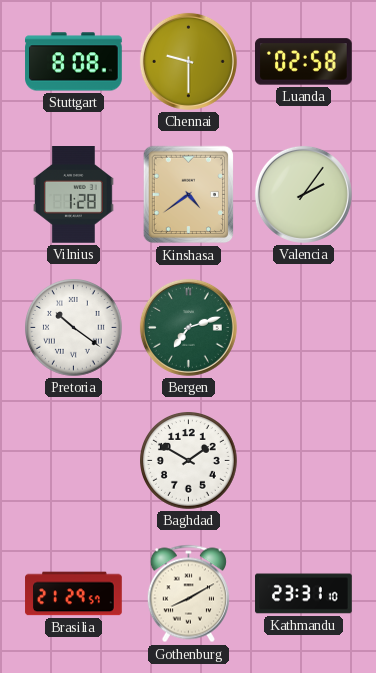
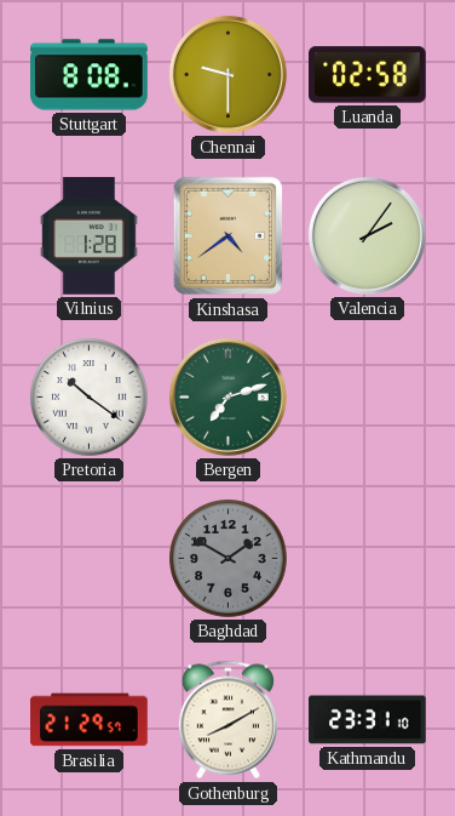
Baghdad dial: white -> grey (229, 559)
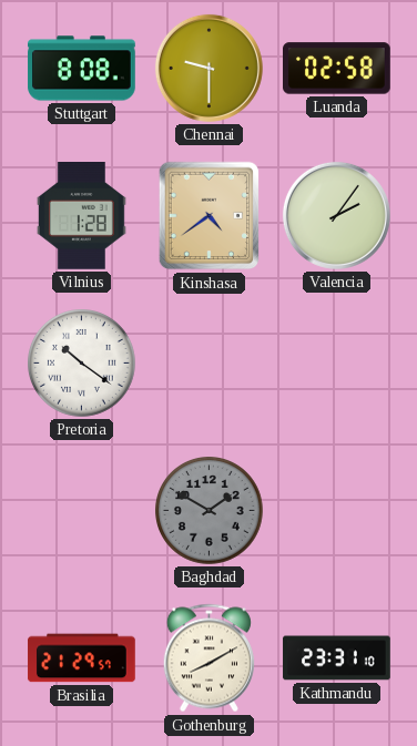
Bergen: 7:12 -> none (227, 396)
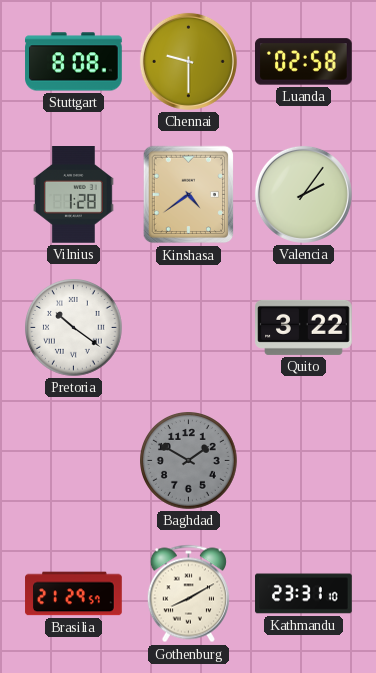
Quito: none -> 3:22 (304, 327)
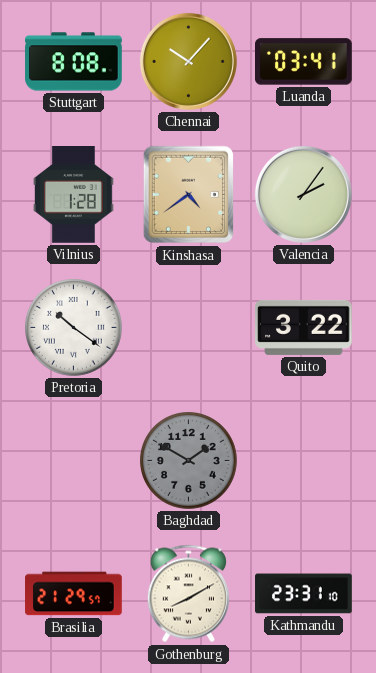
Chennai: 9:30 -> 10:07 (188, 61)
Luanda: 02:58 -> 03:41 (304, 62)
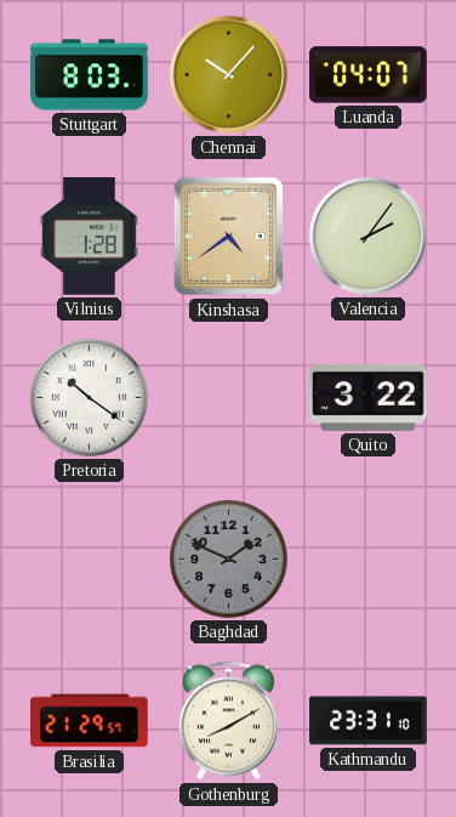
Stuttgart: 8:08 -> 8:03 (90, 75)
Luanda: 03:41 -> 04:07 (369, 75)
Baghdad: 1:50 -> 1:49 (229, 560)
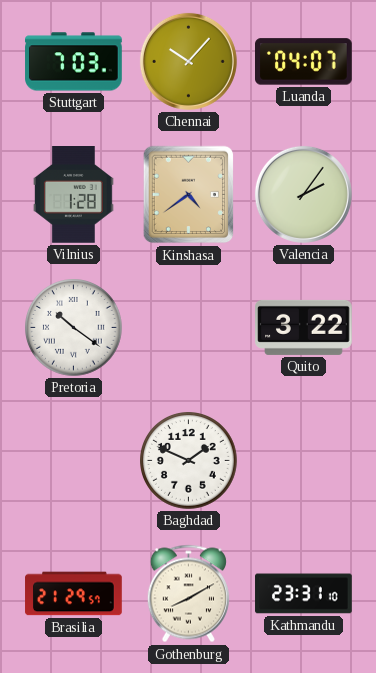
Stuttgart: 8:03 -> 7:03 (74, 62)
Baghdad dial: grey -> white (189, 461)
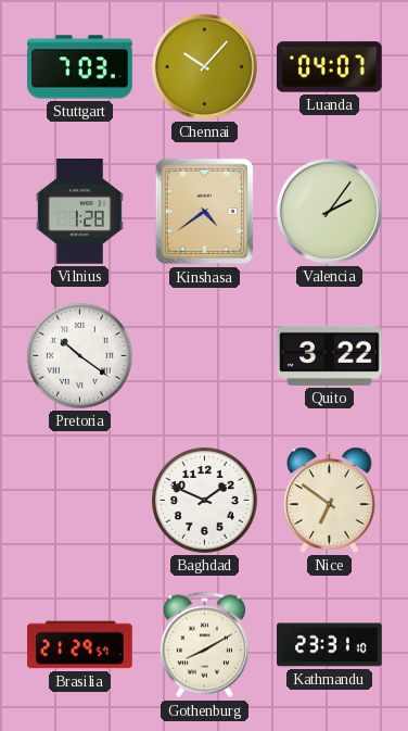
Nice: none -> 6:51 (329, 500)
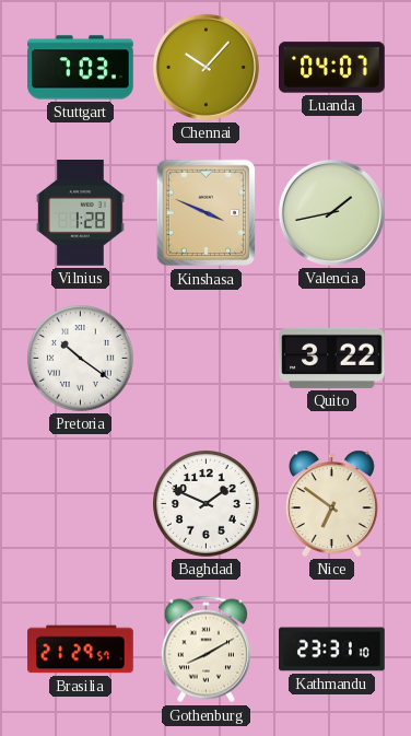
Kinshasa: 4:39 -> 3:49 (207, 213)
Valencia: 2:06 -> 1:43 (331, 212)
